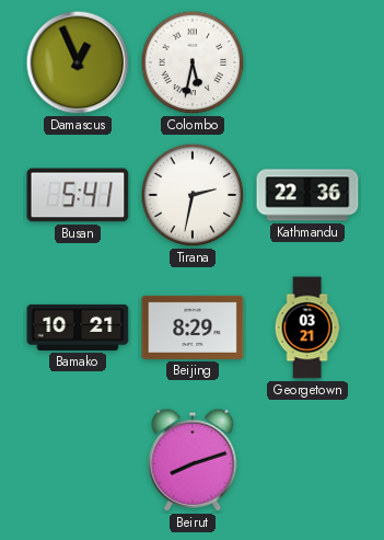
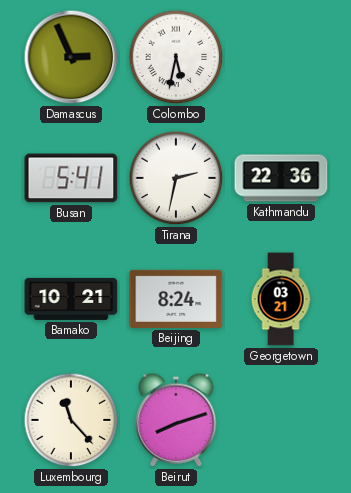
Damascus: 12:56 -> 2:56 (71, 57)
Beijing: 8:29 -> 8:24 (176, 299)
Luxembourg: none -> 11:23 (71, 420)
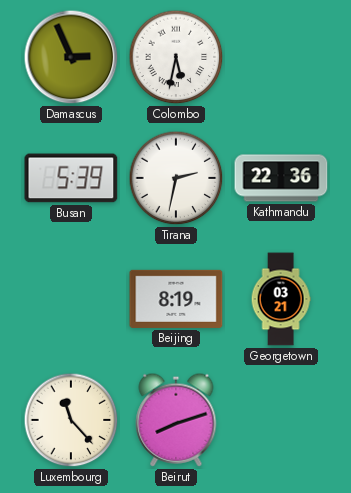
Busan: 5:41 -> 5:39 (71, 178)
Bamako: 10:21 -> none (71, 299)
Beijing: 8:24 -> 8:19 (176, 299)
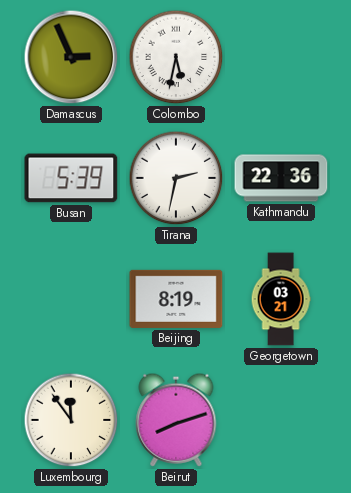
Luxembourg: 11:23 -> 11:54 (71, 420)
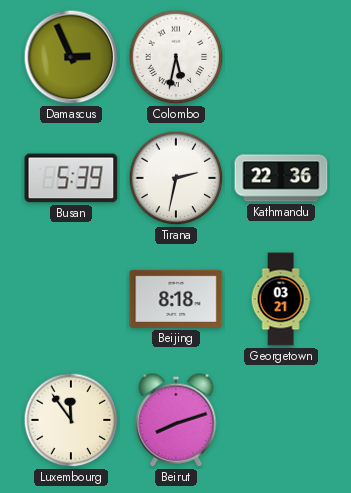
Beijing: 8:19 -> 8:18 (176, 299)
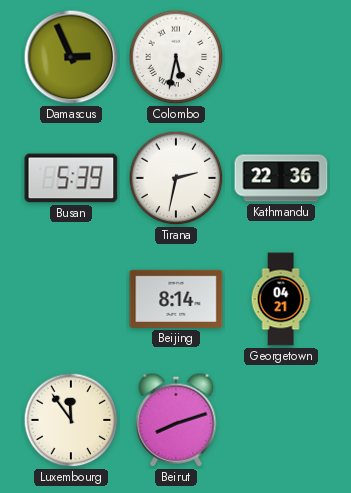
Beijing: 8:18 -> 8:14 (176, 299)
Georgetown: 03:21 -> 04:21 (281, 299)
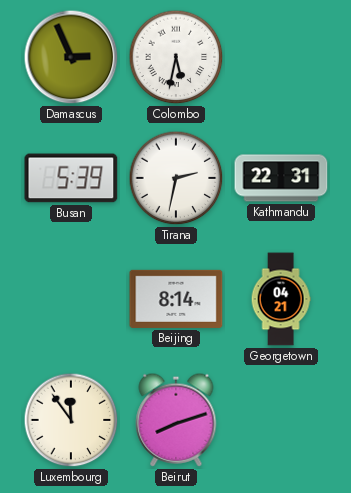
Kathmandu: 22:36 -> 22:31 (281, 178)
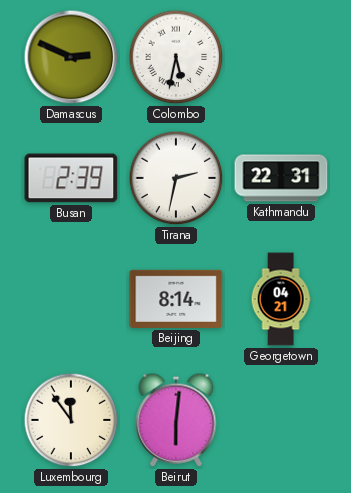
Damascus: 2:56 -> 2:49 (71, 57)
Busan: 5:39 -> 2:39 (71, 178)
Beirut: 8:12 -> 6:01 (176, 420)
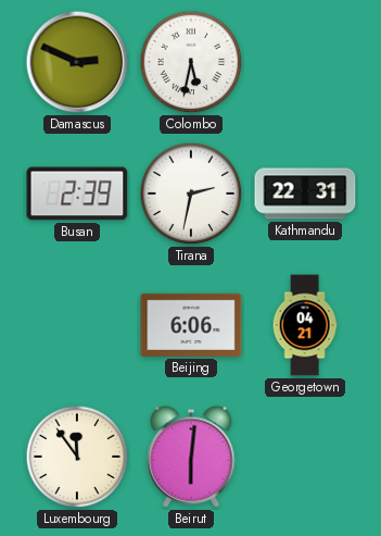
Beijing: 8:14 -> 6:06 (191, 325)
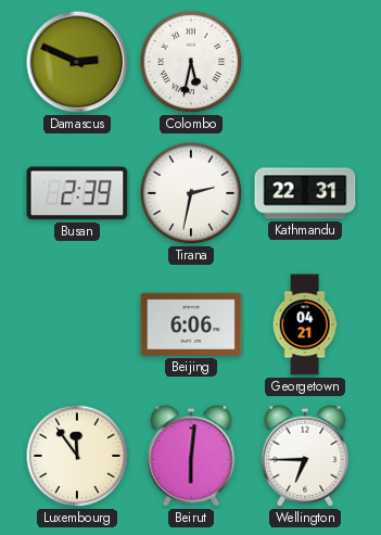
Wellington: none -> 6:45 (305, 456)
